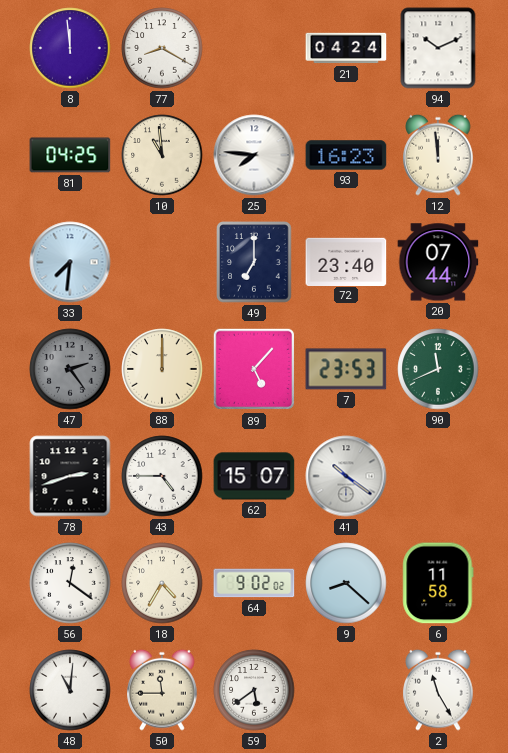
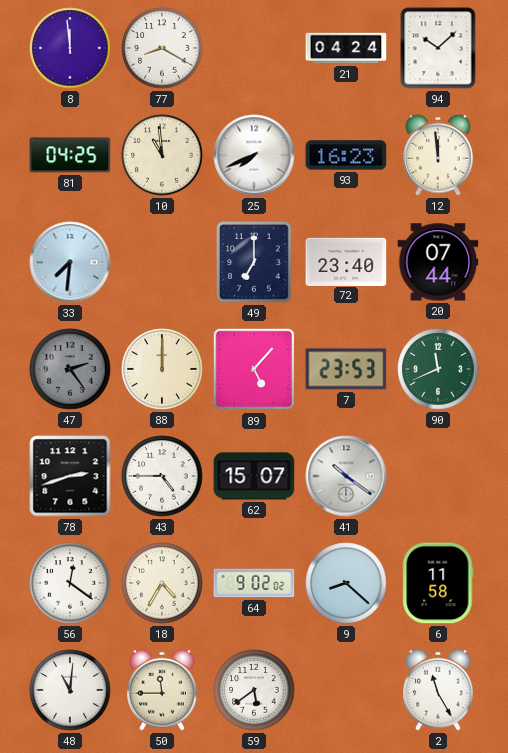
94: 10:11 -> 10:08 (438, 48)
25: 7:46 -> 7:41 (254, 155)
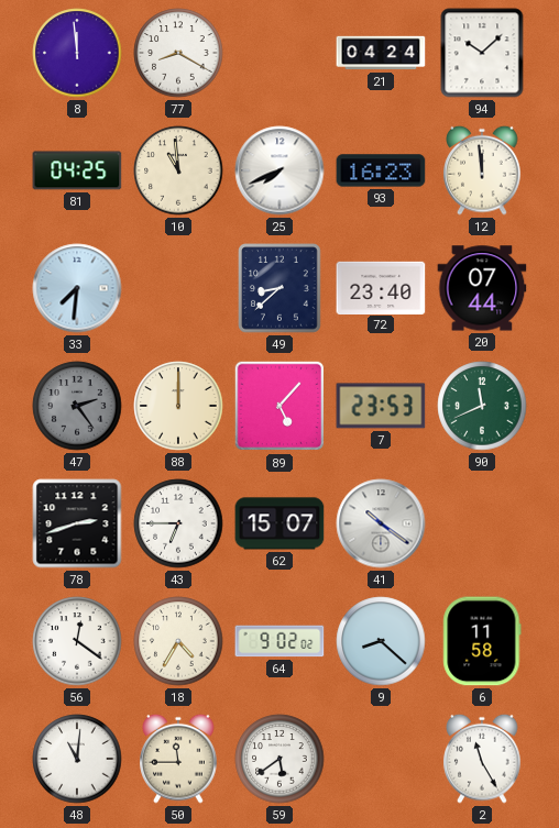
49: 7:00 -> 8:38 (279, 288)
43: 4:45 -> 6:45 (178, 523)
